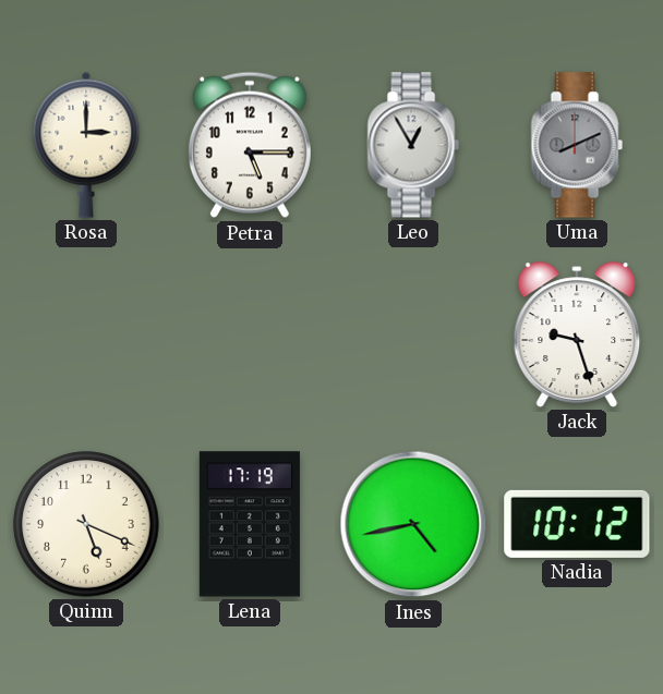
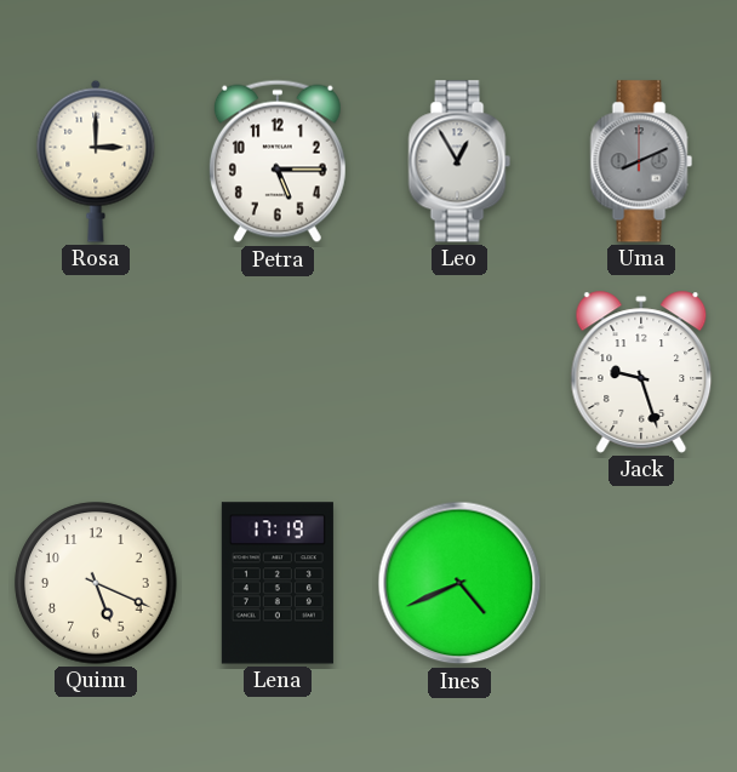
Ines: 4:43 -> 4:41 (459, 583)
Nadia: 10:12 -> none (577, 524)
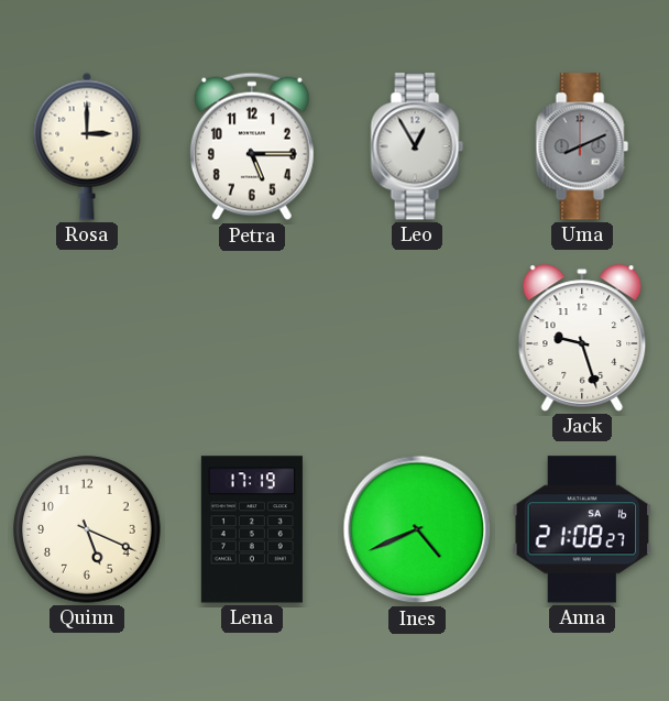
Anna: none -> 21:08 (582, 529)
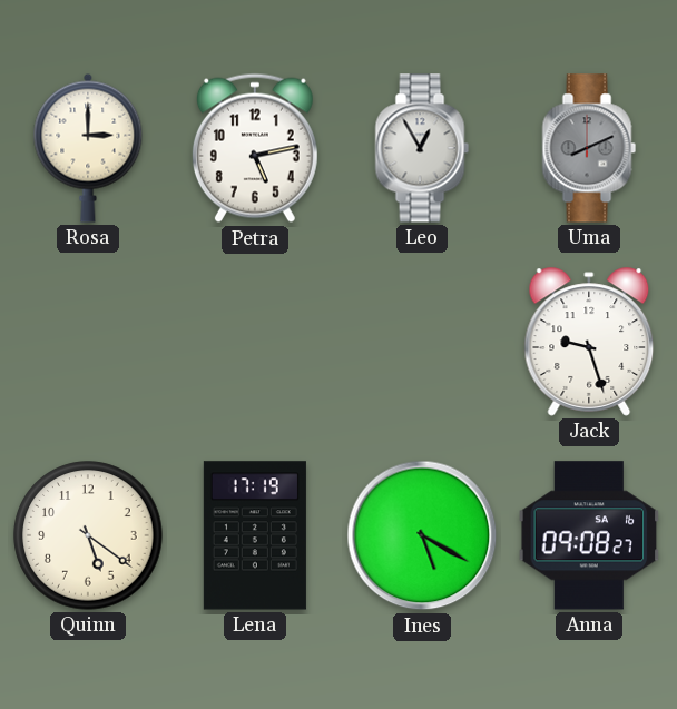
Petra: 5:15 -> 5:13 (255, 148)
Quinn: 5:19 -> 5:21 (88, 535)
Ines: 4:41 -> 5:20 (422, 535)
Anna: 21:08 -> 09:08 (589, 535)
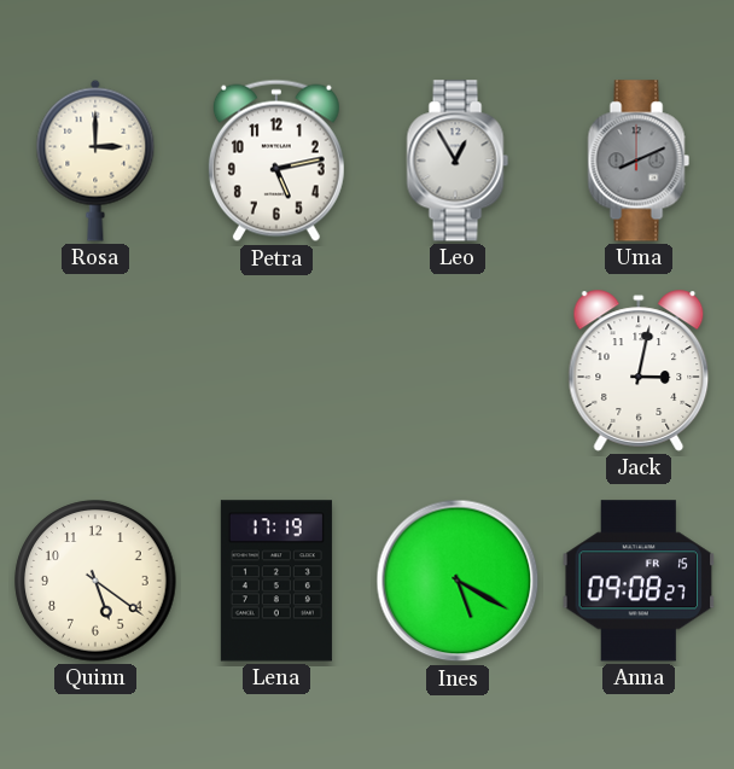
Jack: 9:27 -> 3:02 (639, 371)
Anna date: SA 16 -> FR 15 (639, 581)
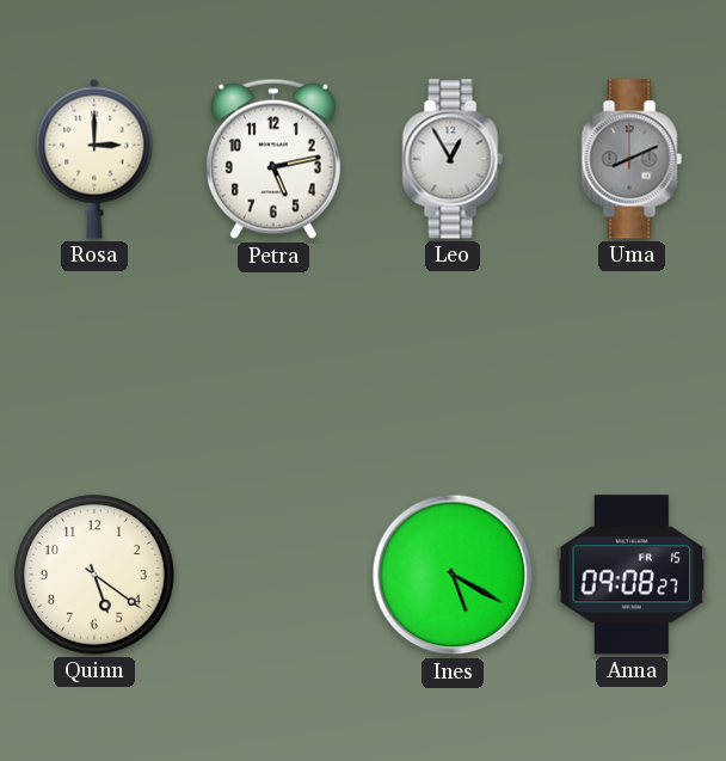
Jack: 3:02 -> none (639, 371)
Lena: 17:19 -> none (276, 581)
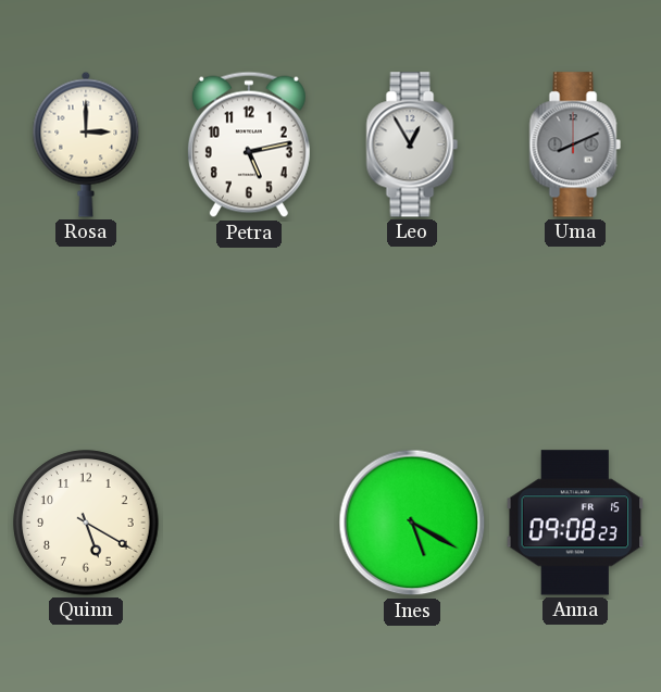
Quinn: 5:21 -> 5:20 (86, 523)
Anna: 09:08:27 -> 09:08:23 (575, 523)
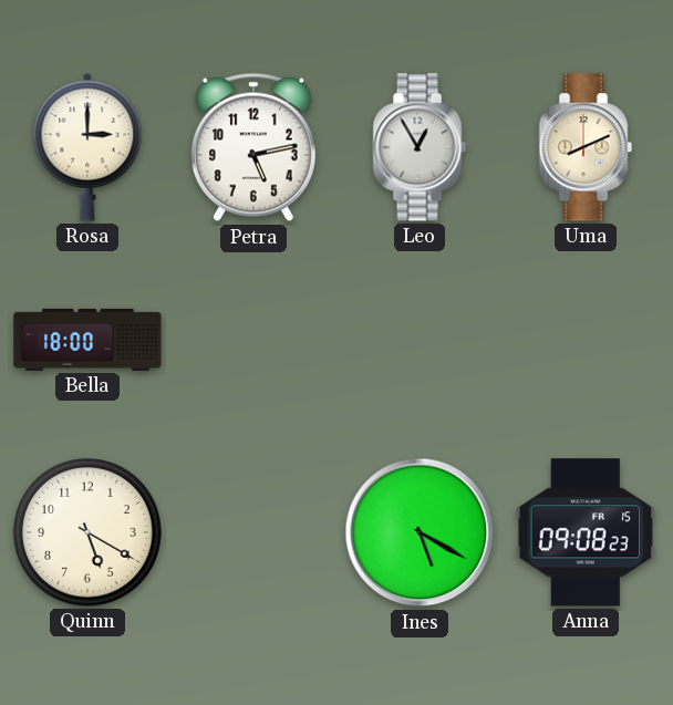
Uma dial: grey -> cream (586, 147)
Bella: none -> 18:00 (87, 340)
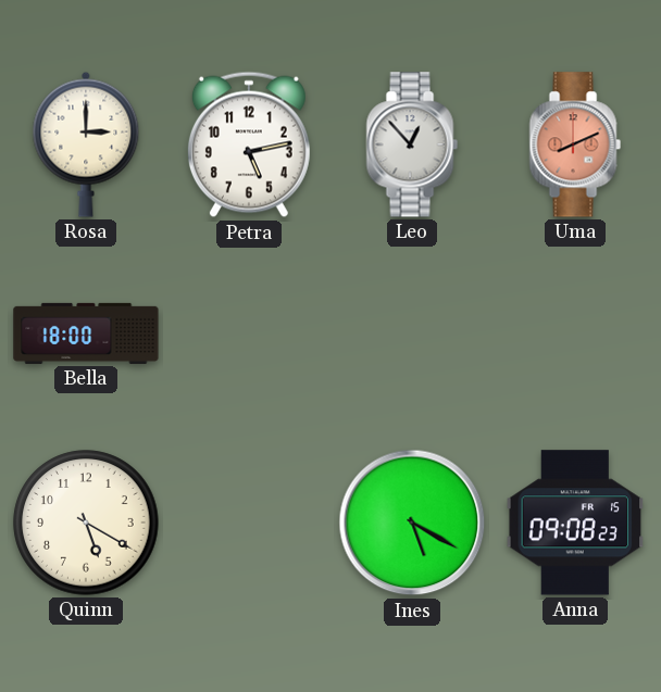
Leo: 12:55 -> 12:53 (412, 144)
Uma dial: cream -> salmon (575, 144)
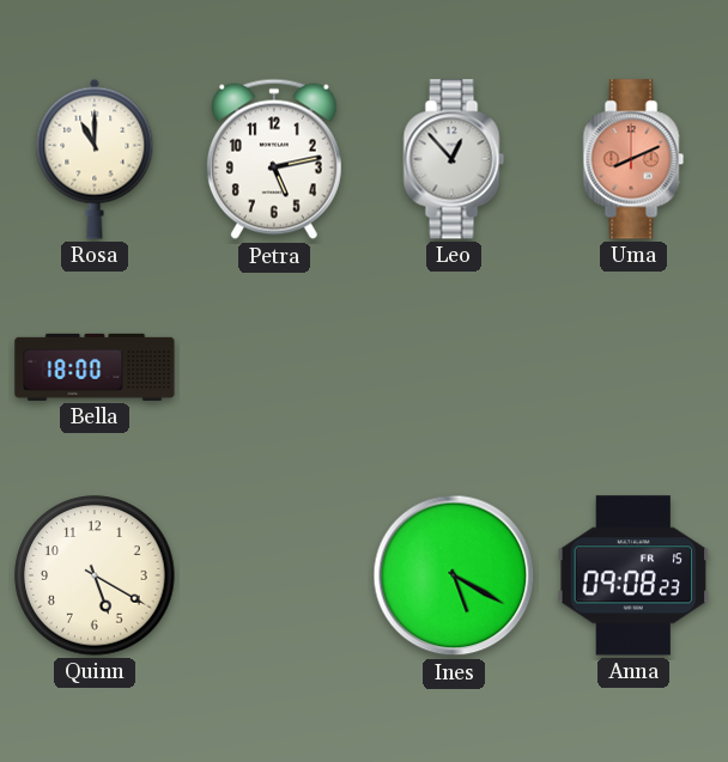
Rosa: 3:00 -> 11:00 (95, 159)
